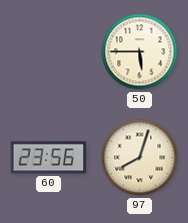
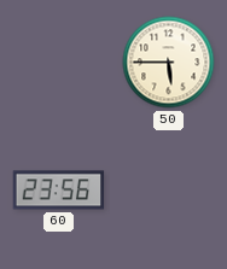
97: 8:03 -> none (140, 158)
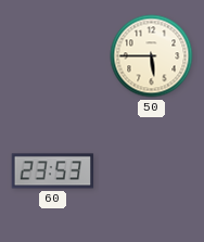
60: 23:56 -> 23:53 (53, 171)
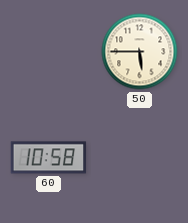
60: 23:53 -> 10:58 (49, 158)
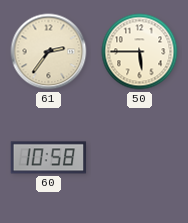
61: none -> 2:36 (49, 52)
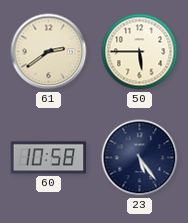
61: 2:36 -> 2:39 (49, 52)
23: none -> 5:24 (140, 158)
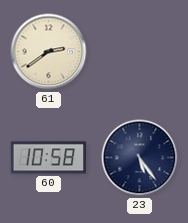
50: 5:45 -> none (140, 52)
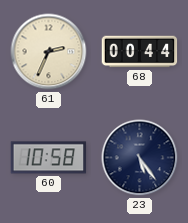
61: 2:39 -> 2:34 (49, 52)
68: none -> 00:44 (140, 52)
